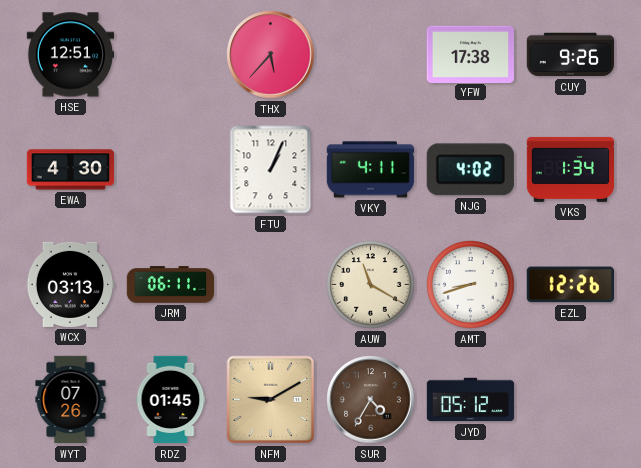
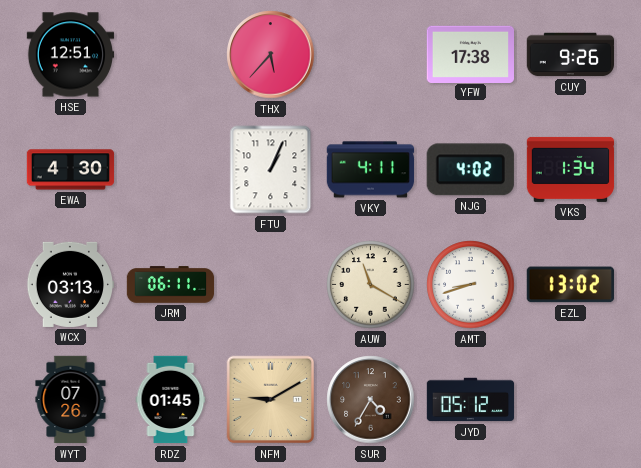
EZL: 12:26 -> 13:02 (570, 285)
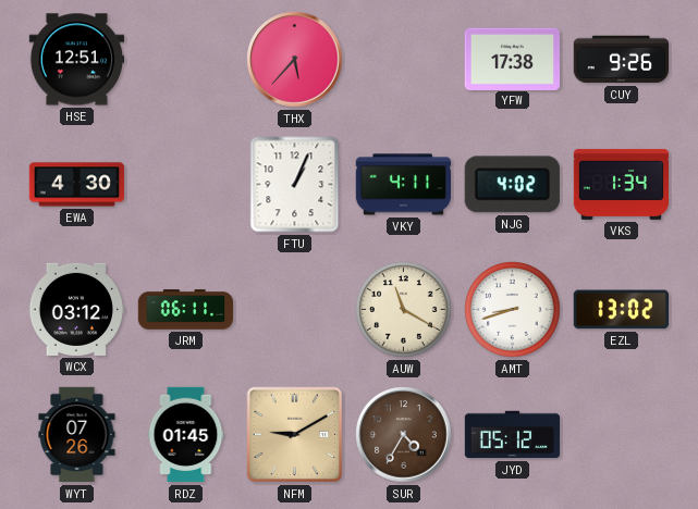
WCX: 03:13 -> 03:12 (76, 309)
